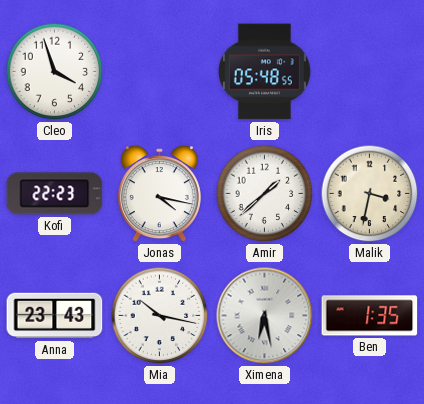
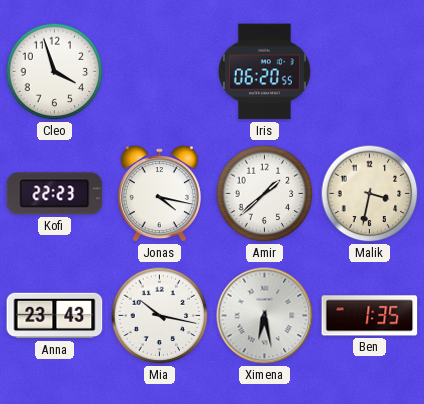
Iris: 05:48 -> 06:20 (264, 72)
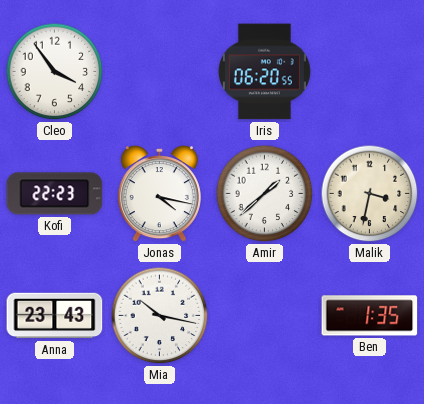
Cleo: 3:57 -> 3:54 (55, 72)
Ximena: 6:28 -> none (265, 316)
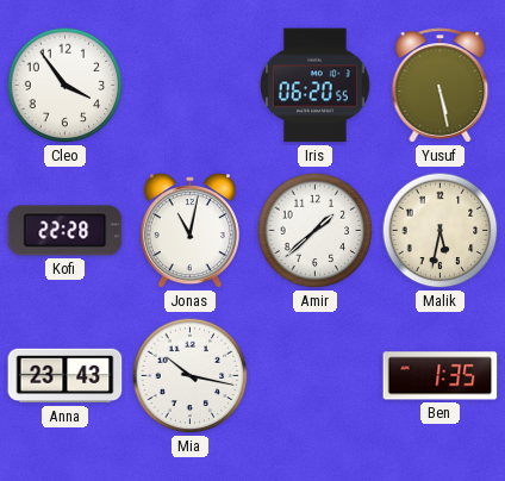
Yusuf: none -> 5:28 (441, 86)
Kofi: 22:23 -> 22:28 (66, 231)
Jonas: 4:17 -> 11:02 (189, 231)
Malik: 3:32 -> 5:32 (441, 231)
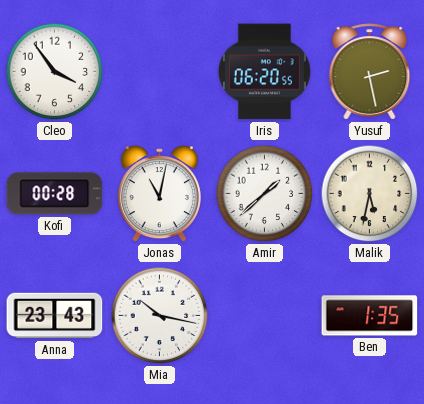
Yusuf: 5:28 -> 2:28 (370, 72)
Kofi: 22:28 -> 00:28 (55, 194)
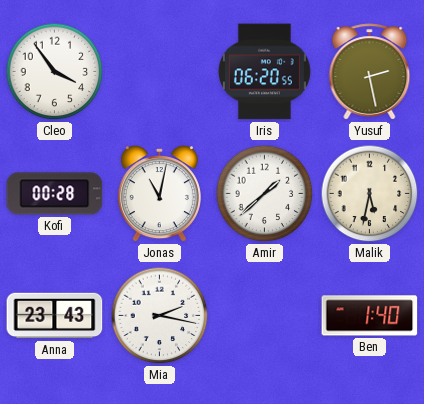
Mia: 10:17 -> 2:17 (160, 316)
Ben: 1:35 -> 1:40 (370, 316)
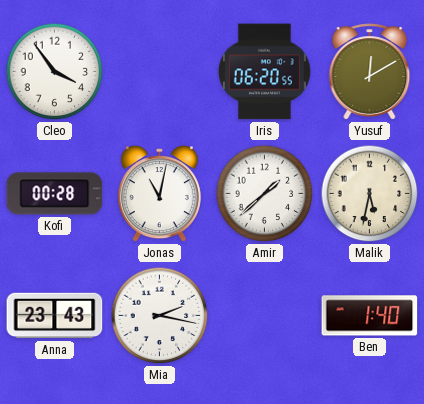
Yusuf: 2:28 -> 12:10 (370, 72)
